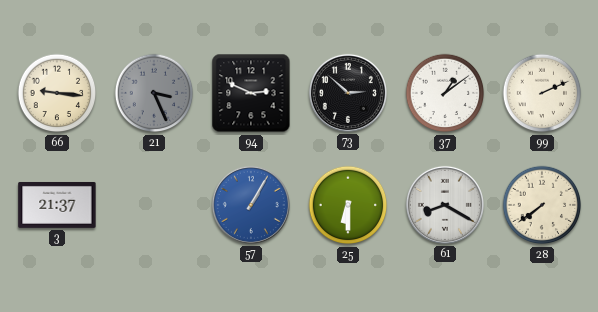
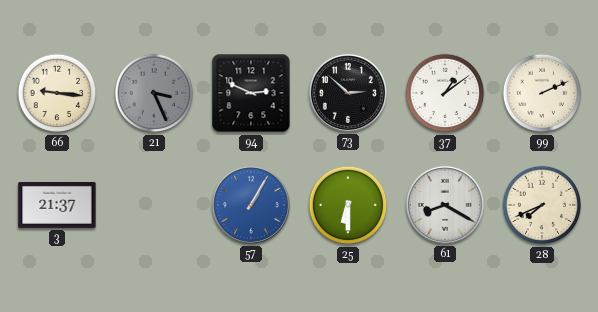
28: 7:39 -> 7:41 (542, 205)
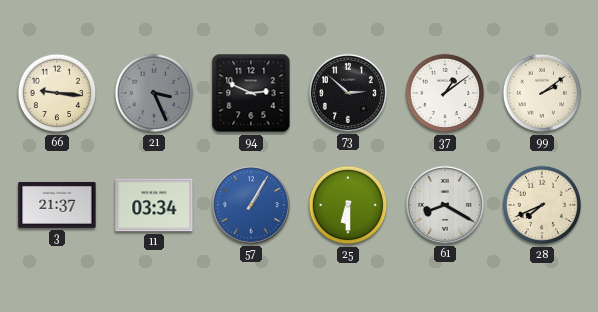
99: 2:11 -> 2:09 (542, 93)
11: none -> 03:34 (154, 205)
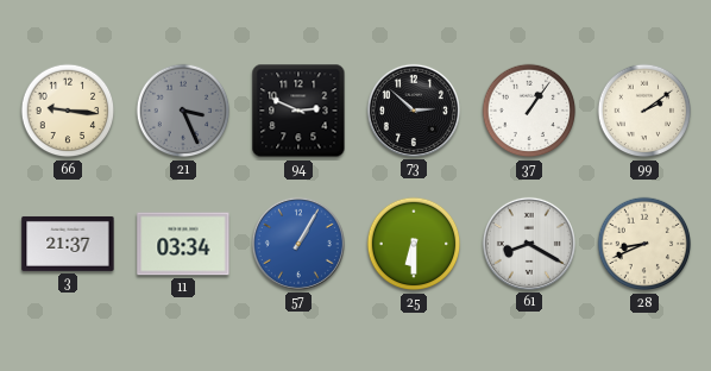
37: 1:09 -> 1:06 (529, 111)
28: 7:41 -> 8:41 (644, 244)
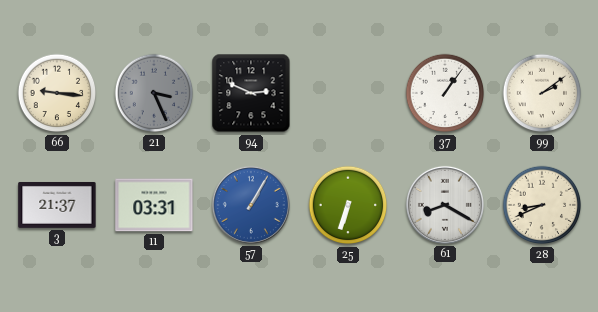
73: 2:52 -> none (414, 111)
11: 03:34 -> 03:31 (154, 205)
25: 6:30 -> 6:33 (348, 205)
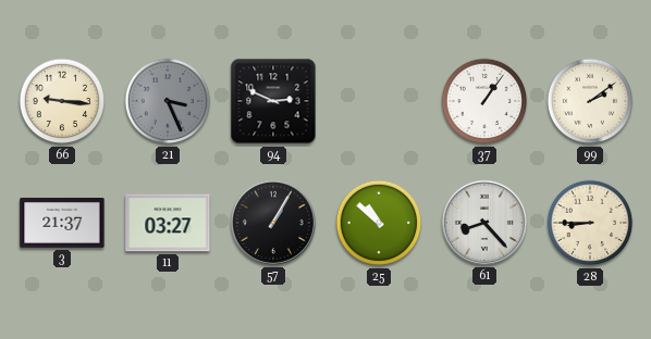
11: 03:31 -> 03:27 (168, 223)
57 dial: blue -> black (273, 223)
25: 6:33 -> 10:52 (379, 223)
61: 8:20 -> 8:23 (484, 223)
28: 8:41 -> 8:45 (590, 223)
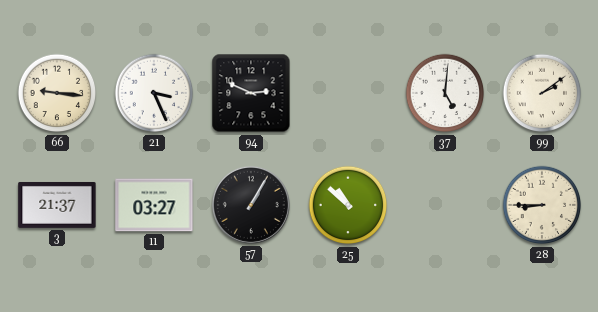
21 dial: grey -> white (154, 93)
37: 1:06 -> 5:01 (445, 93)
61: 8:23 -> none (484, 223)
